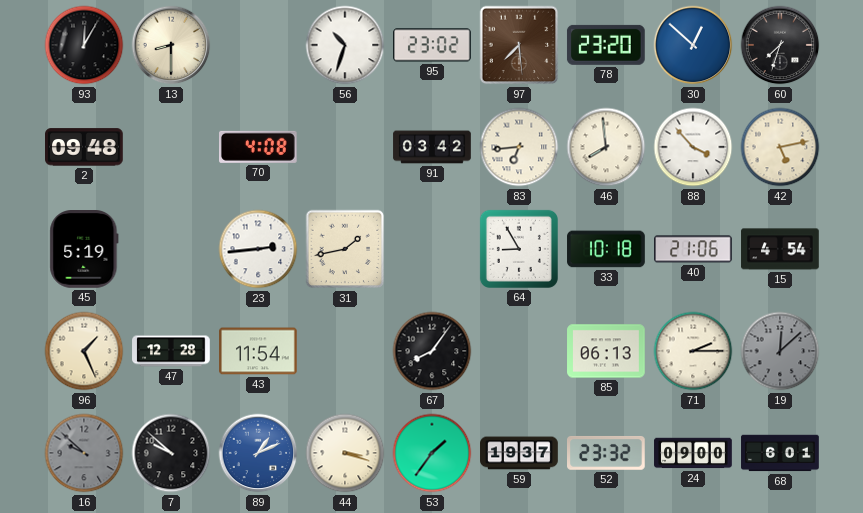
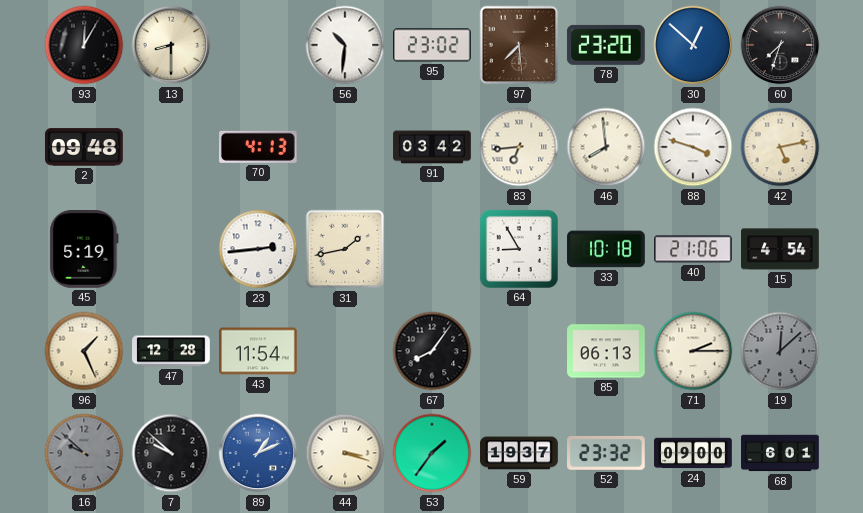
56: 10:33 -> 10:31 (345, 45)
70: 4:08 -> 4:13 (259, 147)
88: 3:53 -> 3:48 (693, 147)
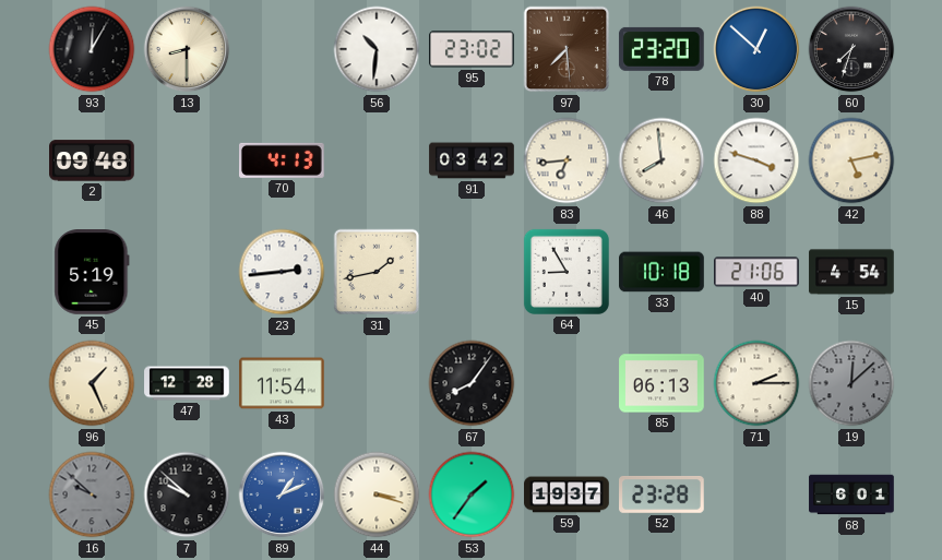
52: 23:32 -> 23:28 (663, 495)
24: 09:00 -> none (693, 453)
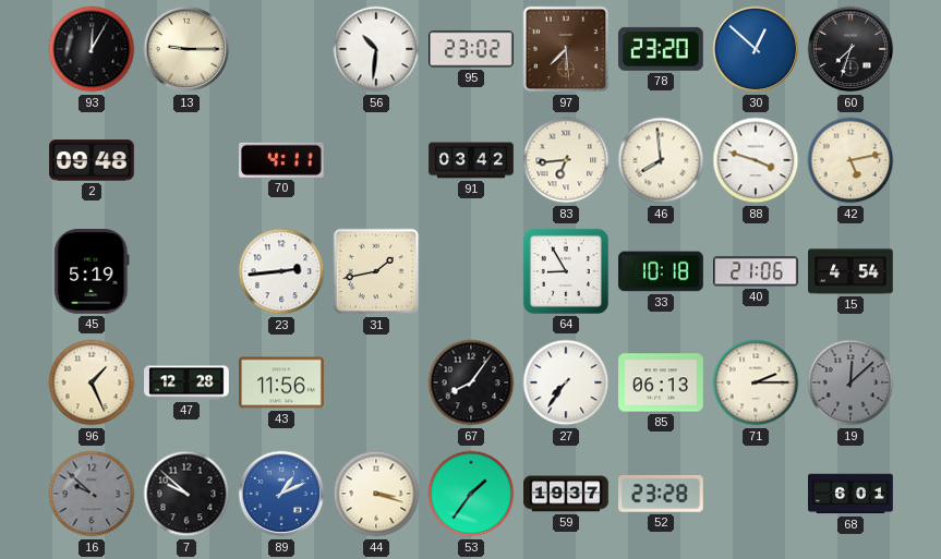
13: 8:30 -> 9:15 (186, 49)
70: 4:13 -> 4:11 (282, 160)
43: 11:54 -> 11:56 (281, 382)
27: none -> 7:36 (566, 382)
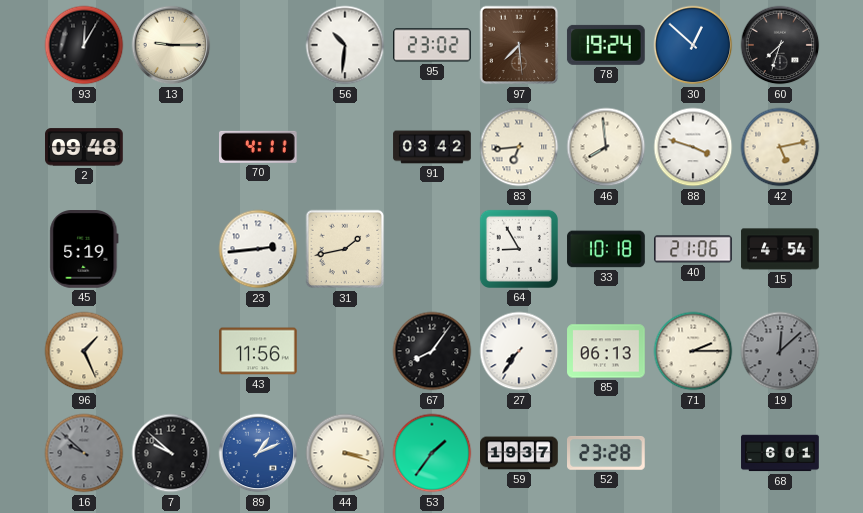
78: 23:20 -> 19:24 (606, 45)
47: 12:28 -> none (186, 382)
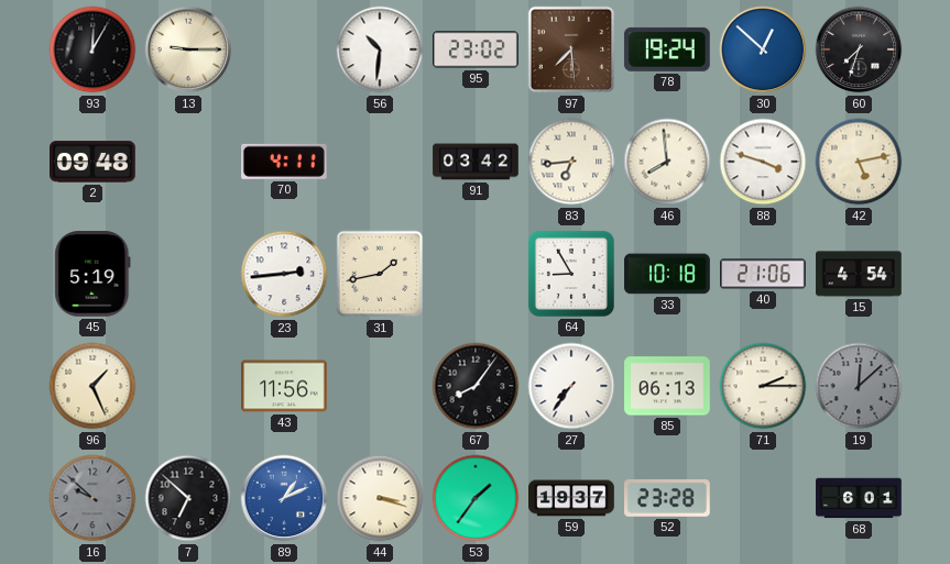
7: 9:52 -> 6:52 (188, 498)
